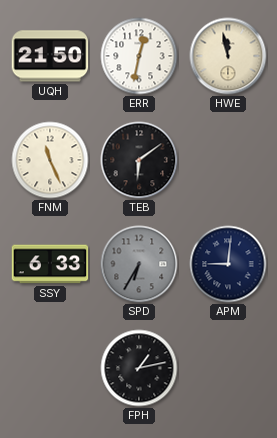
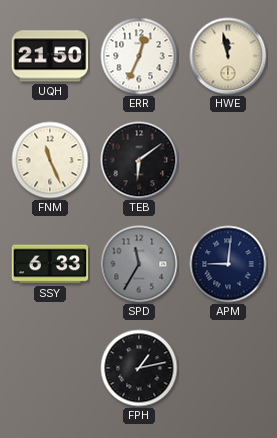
ERR: 12:32 -> 12:34 (139, 56)
SPD: 6:35 -> 11:35 (139, 264)
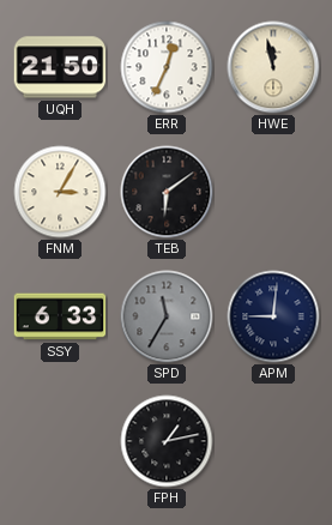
FNM: 11:26 -> 3:05 (60, 192)
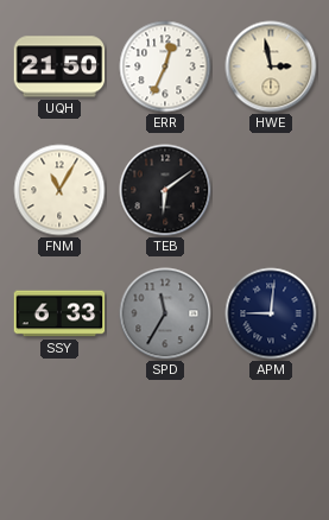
HWE: 11:58 -> 2:58 (271, 66)
FNM: 3:05 -> 11:05 (59, 190)
FPH: 1:13 -> none (167, 441)
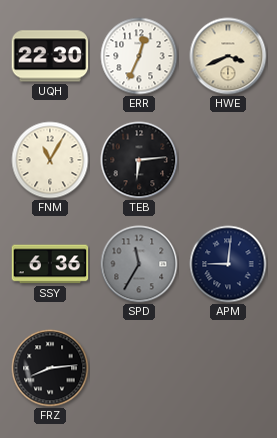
UQH: 21:50 -> 22:30 (50, 56)
HWE: 2:58 -> 3:41 (228, 56)
TEB: 6:09 -> 6:14 (139, 160)
SSY: 6:33 -> 6:36 (50, 264)
FRZ: none -> 8:14 (50, 368)
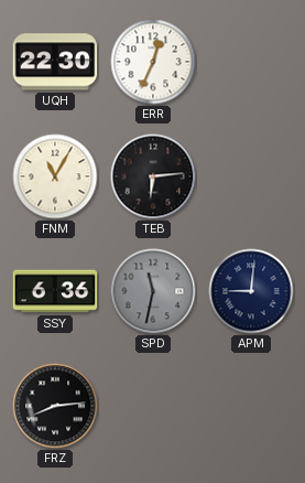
HWE: 3:41 -> none (228, 56)
SPD: 11:35 -> 11:32 (153, 291)
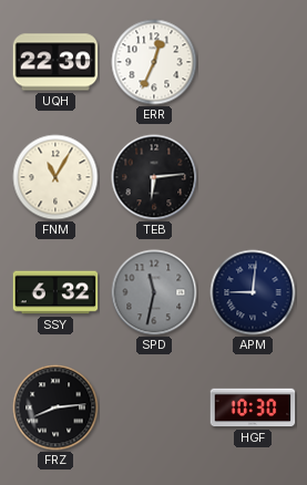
SSY: 6:36 -> 6:32 (55, 292)
HGF: none -> 10:30 (253, 407)
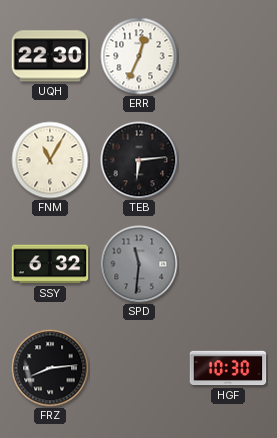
SPD: 11:32 -> 11:31 (139, 264)
APM: 9:01 -> none (253, 292)
